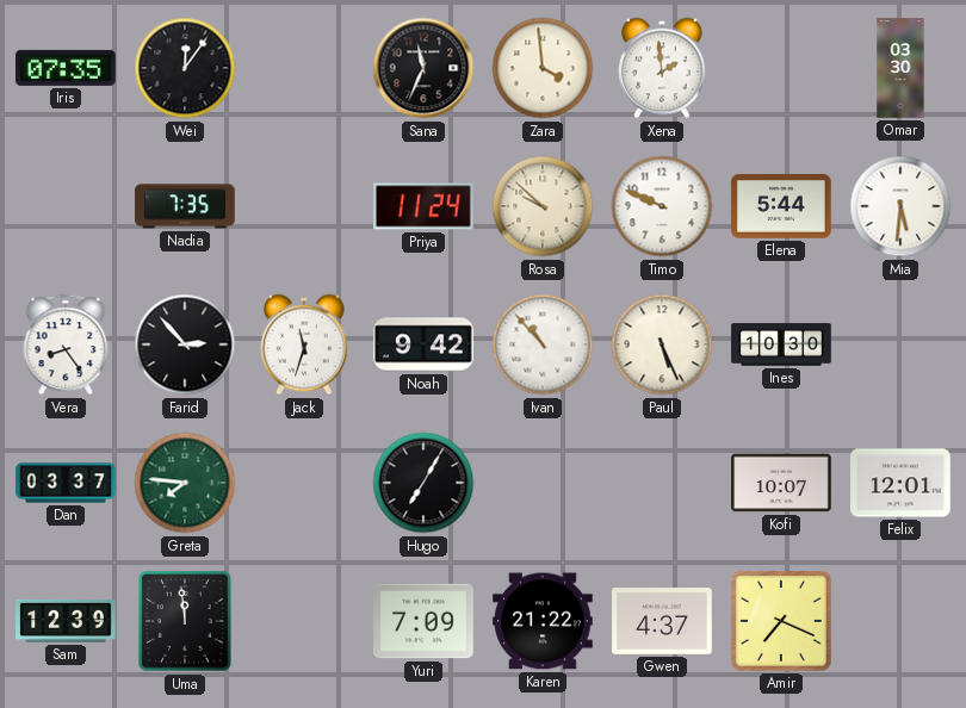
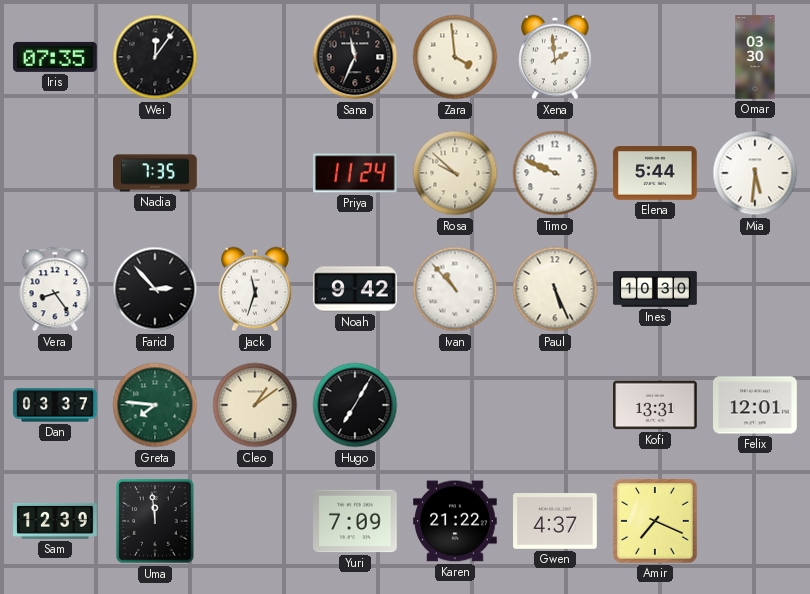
Cleo: none -> 1:09 (255, 405)
Kofi: 10:07 -> 13:31 (655, 405)
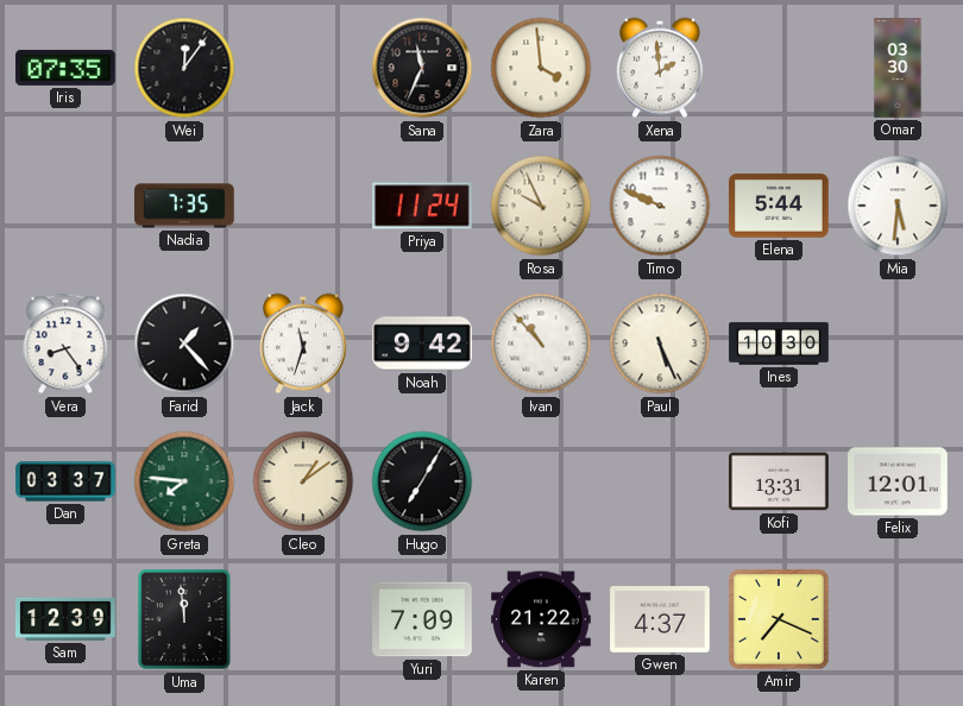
Rosa: 9:52 -> 9:56 (541, 206)
Farid: 2:53 -> 1:23 (184, 343)
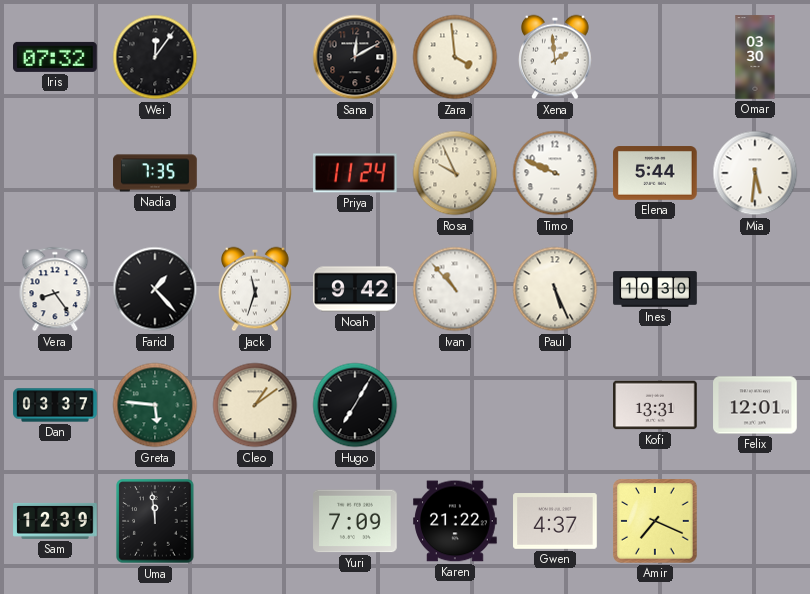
Iris: 07:35 -> 07:32 (55, 57)
Sana: 11:34 -> 12:10 (355, 57)
Greta: 7:46 -> 5:46 (155, 405)
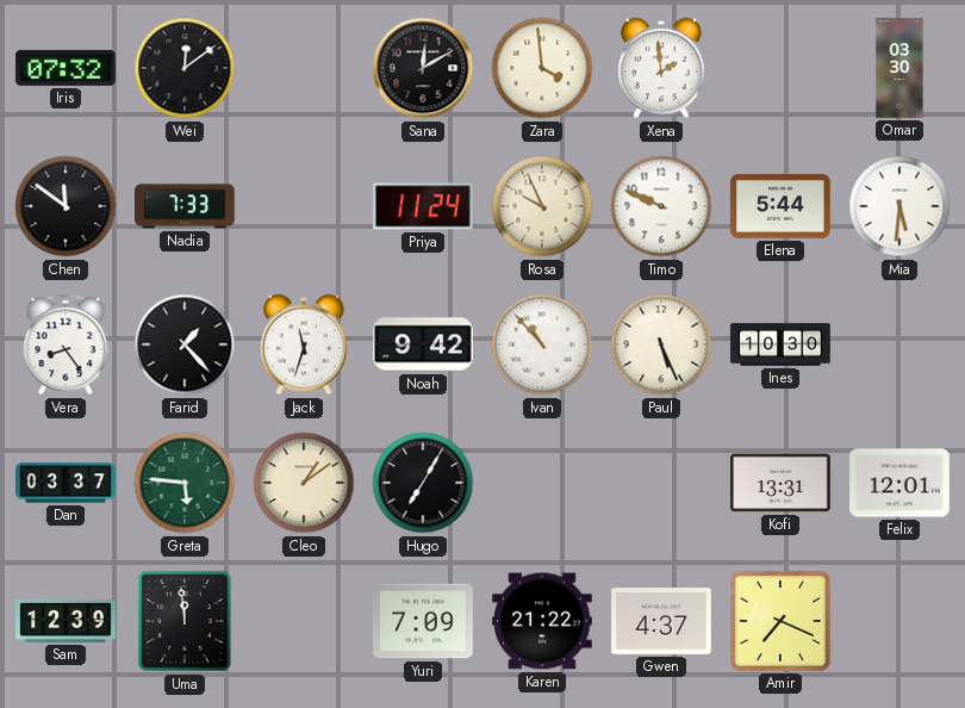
Wei: 12:06 -> 12:09 (185, 68)
Chen: none -> 11:51 (66, 206)
Nadia: 7:35 -> 7:33 (185, 206)
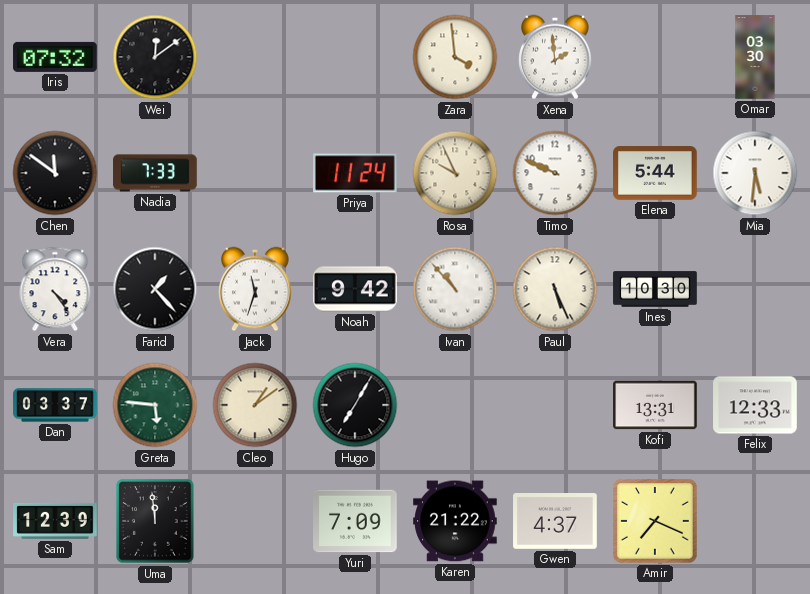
Sana: 12:10 -> none (423, 68)
Vera: 8:24 -> 4:24 (55, 289)
Felix: 12:01 -> 12:33 (755, 405)
